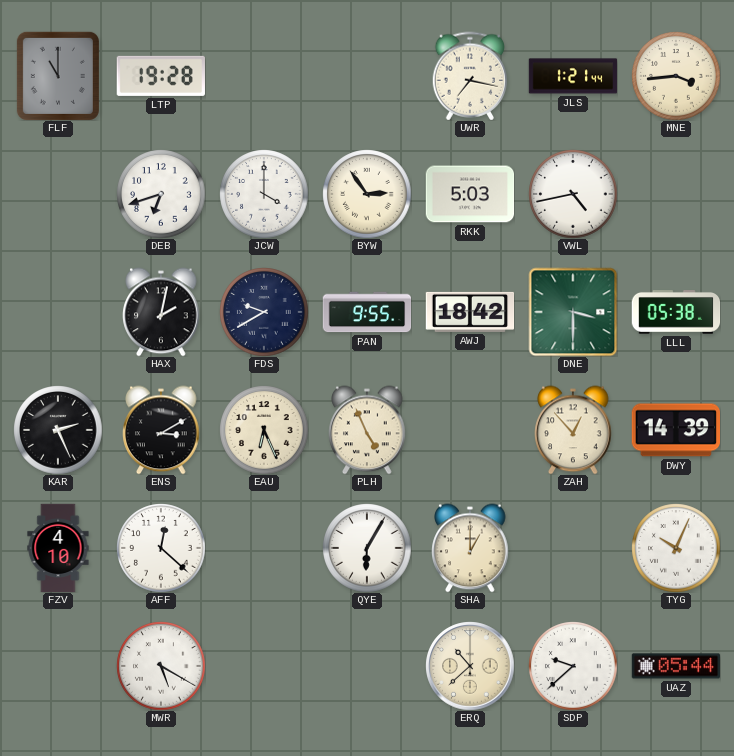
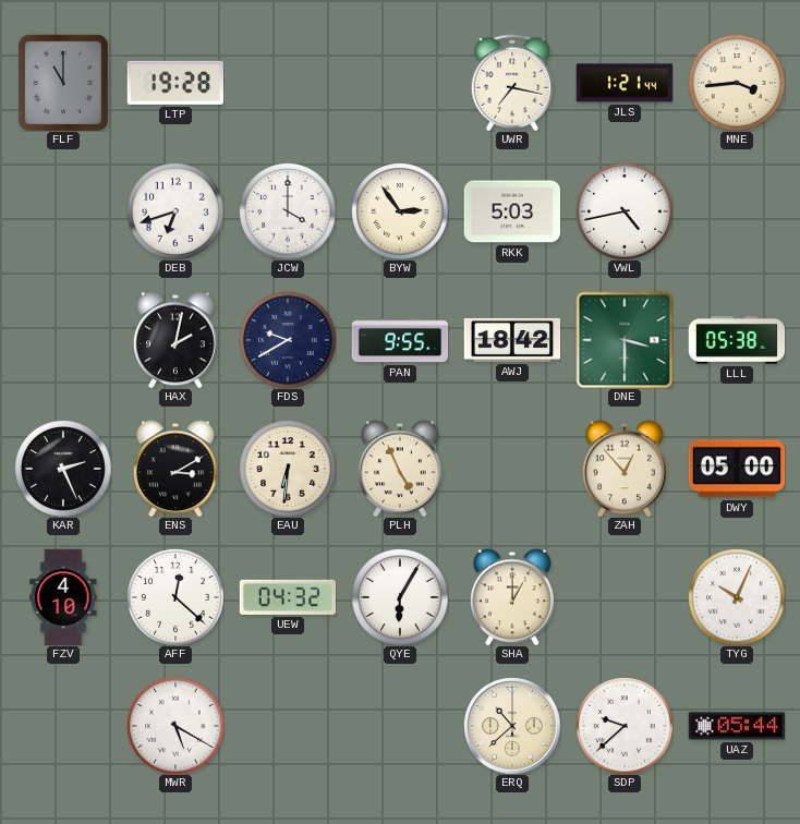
EAU: 6:26 -> 6:31 (288, 469)
DWY: 14:39 -> 05:00 (736, 469)
UEW: none -> 04:32 (288, 597)
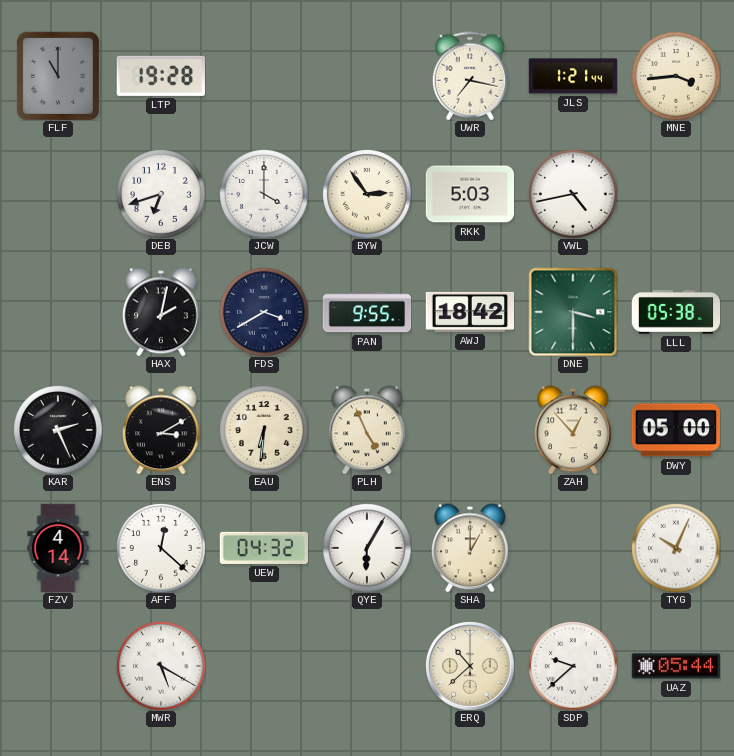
FDS: 9:40 -> 3:40 (264, 312)
FZV: 4:10 -> 4:14 (58, 548)
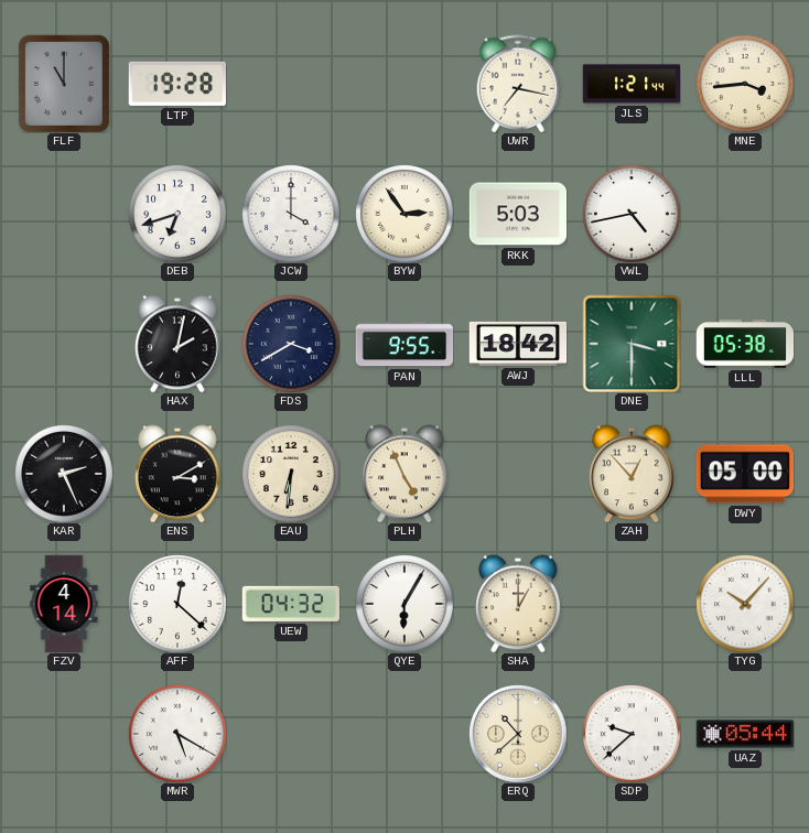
TYG: 10:04 -> 10:07 (745, 604)
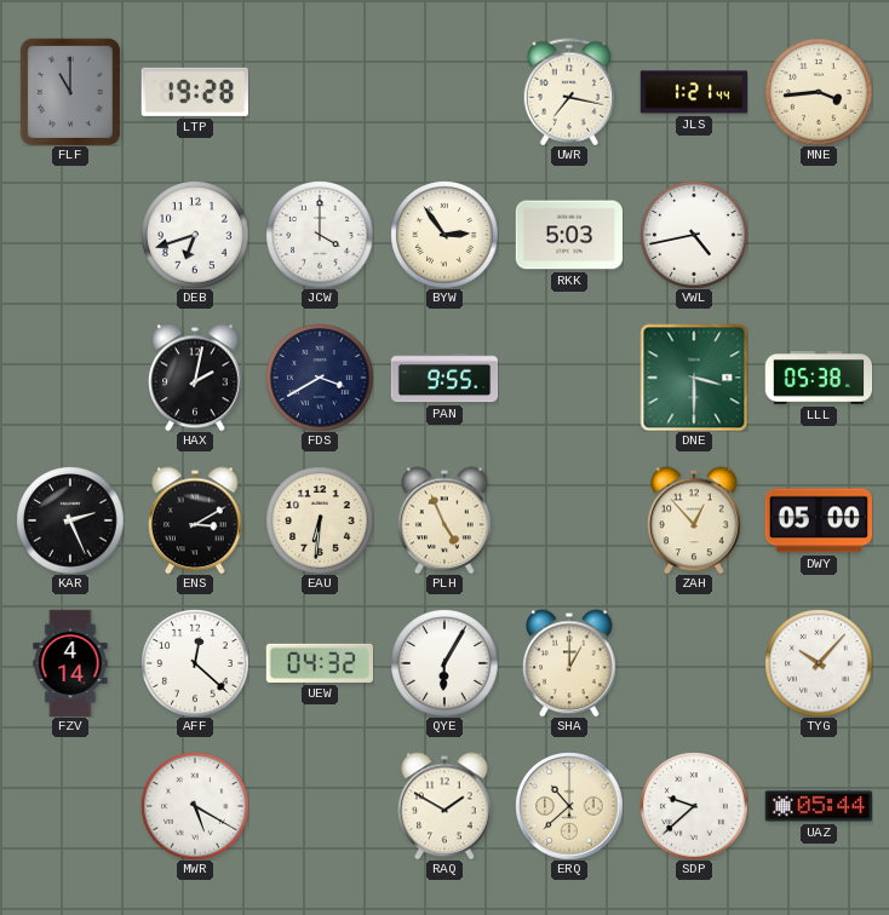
AWJ: 18:42 -> none (518, 344)
RAQ: none -> 1:50 (444, 806)
